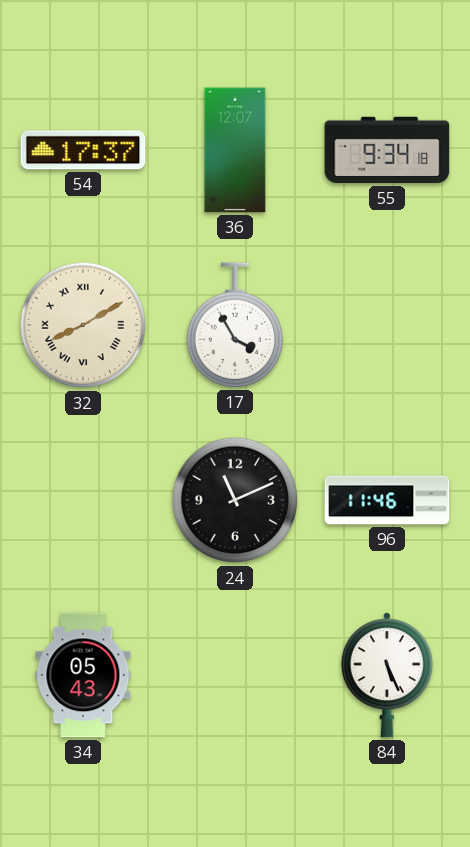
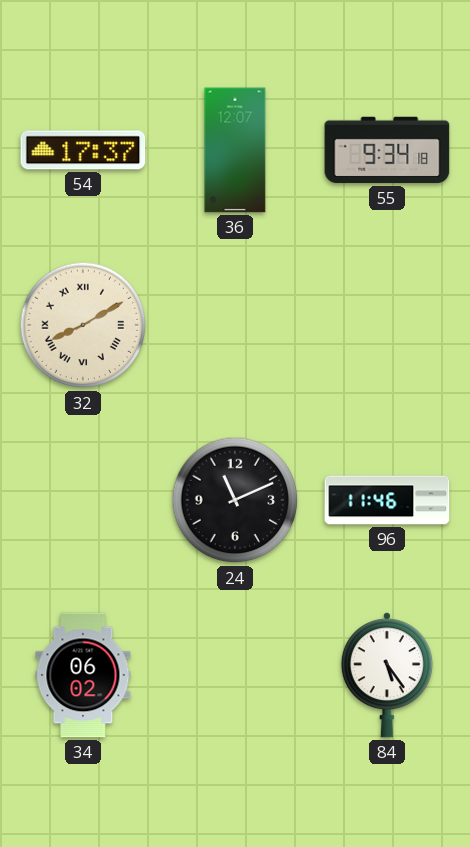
17: 3:55 -> none (234, 325)
34: 05:43 -> 06:02 (83, 675)
84: 5:26 -> 5:24 (387, 675)
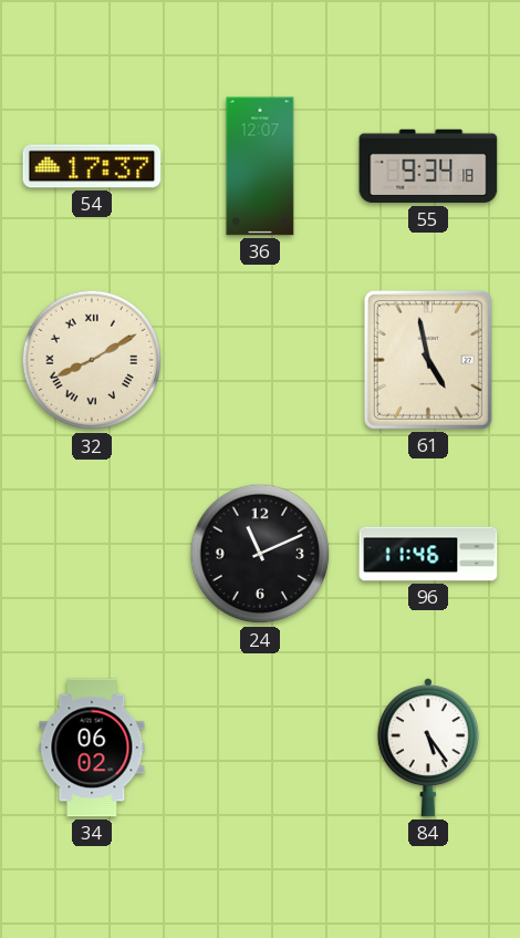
61: none -> 4:58 (428, 360)
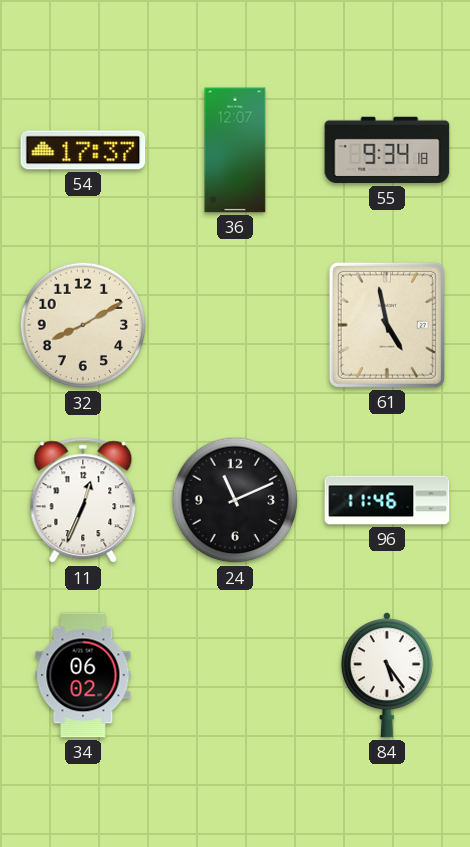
32 numerals: Roman -> Arabic (83, 325)
11: none -> 12:34 (83, 501)
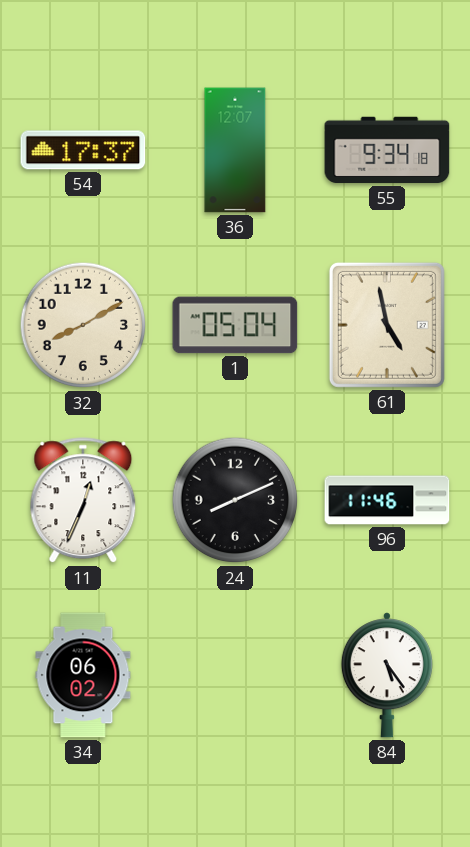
1: none -> 05:04 (235, 325)
24: 11:11 -> 8:11 (235, 500)
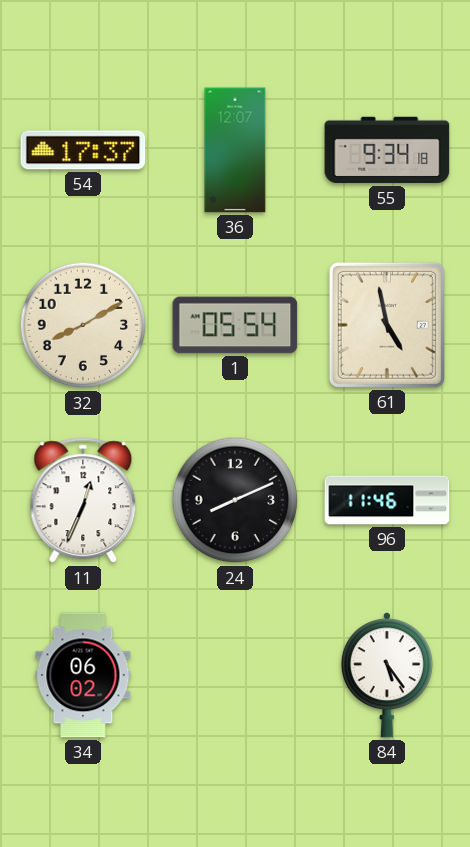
1: 05:04 -> 05:54 (235, 325)
